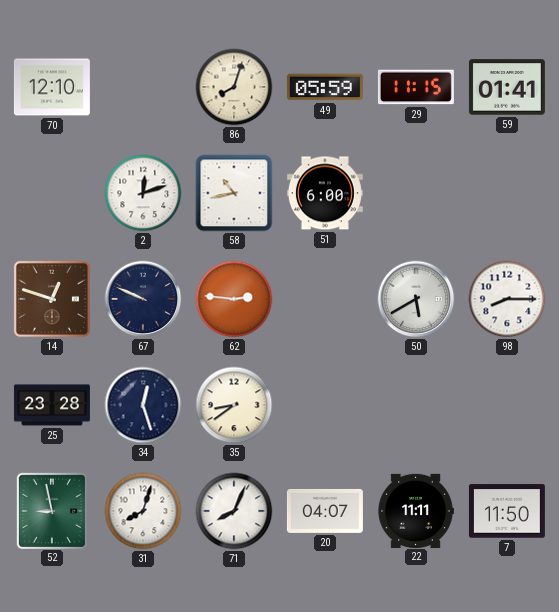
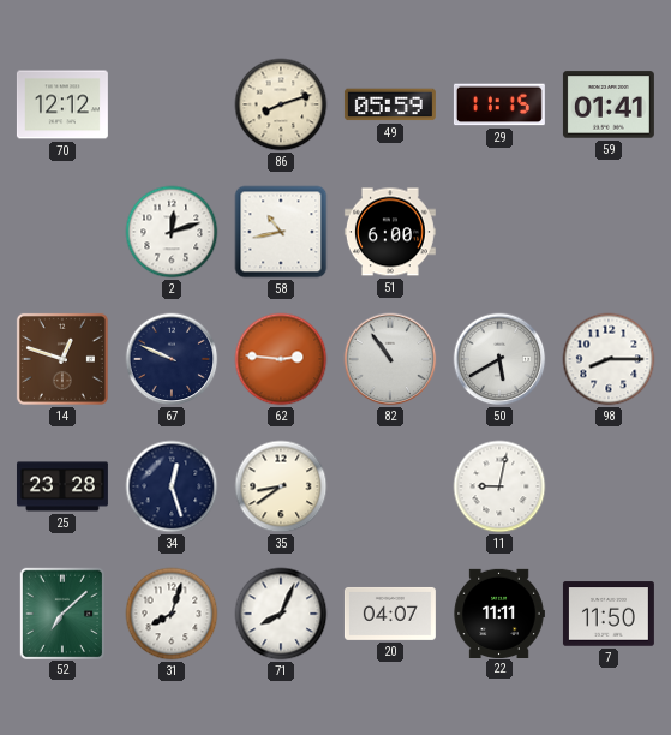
70: 12:10 -> 12:12 (62, 104)
86: 8:03 -> 8:12 (281, 104)
82: none -> 10:54 (390, 359)
11: none -> 9:02 (499, 486)
52: 8:58 -> 7:08 (61, 612)
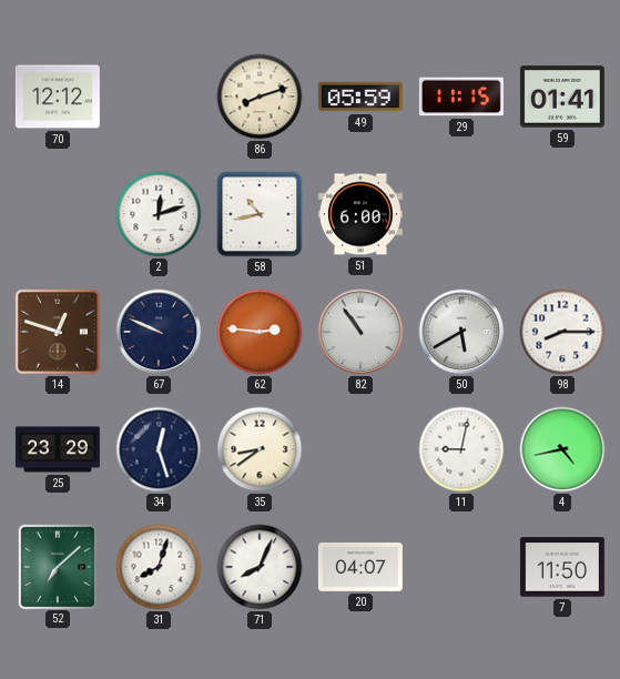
25: 23:28 -> 23:29 (58, 449)
4: none -> 4:43 (562, 449)
22: 11:11 -> none (499, 612)
